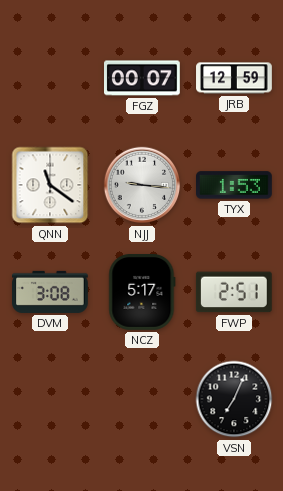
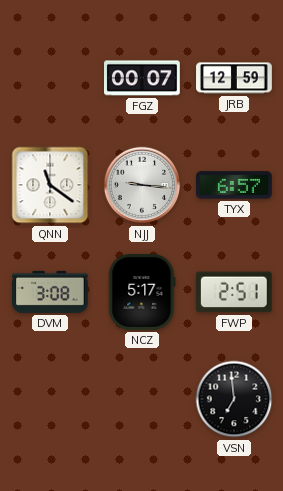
TYX: 1:53 -> 6:57 (235, 185)
VSN: 7:04 -> 6:59 (234, 399)
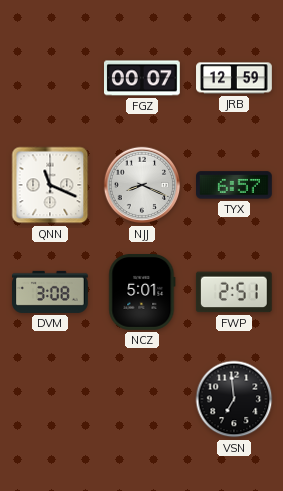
QNN: 11:21 -> 11:19 (50, 185)
NJJ: 9:16 -> 8:19 (142, 185)
NCZ: 5:17 -> 5:01 (142, 293)
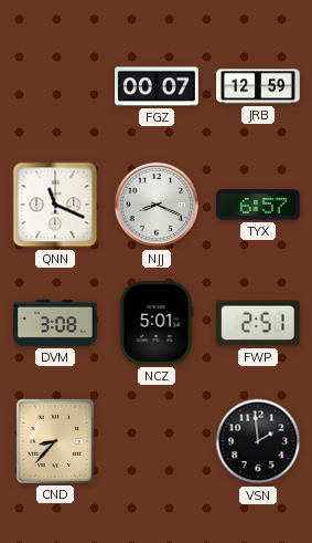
CND: none -> 8:37 (55, 441)
VSN: 6:59 -> 1:59 (258, 441)
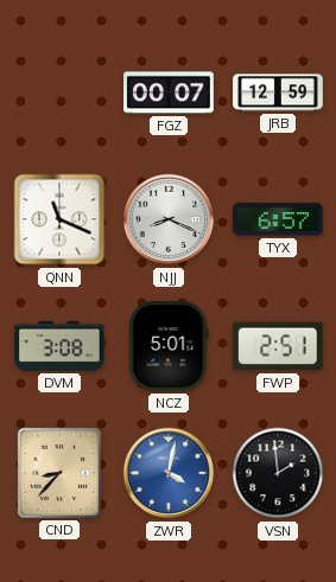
ZWR: none -> 4:02 (169, 473)
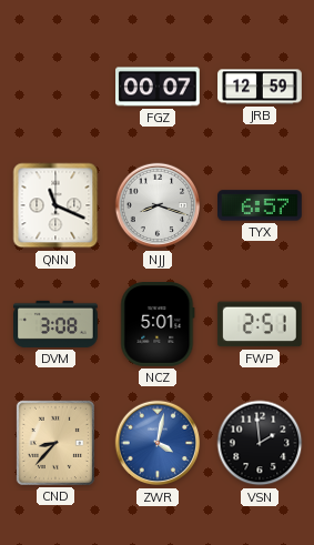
NJJ: 8:19 -> 8:18 (158, 205)
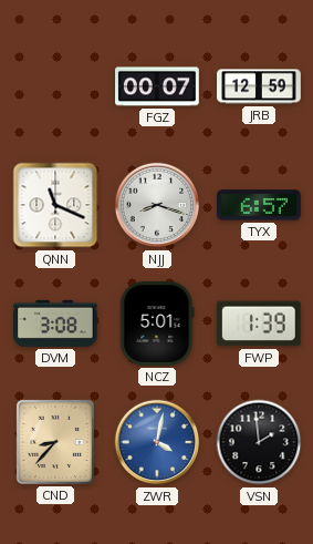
FWP: 2:51 -> 1:39 (259, 324)
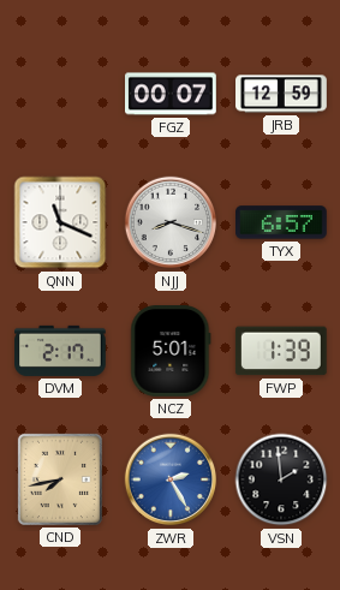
DVM: 3:08 -> 2:17 (61, 351)
CND: 8:37 -> 7:43 (60, 479)
ZWR: 4:02 -> 2:25 (171, 479)
